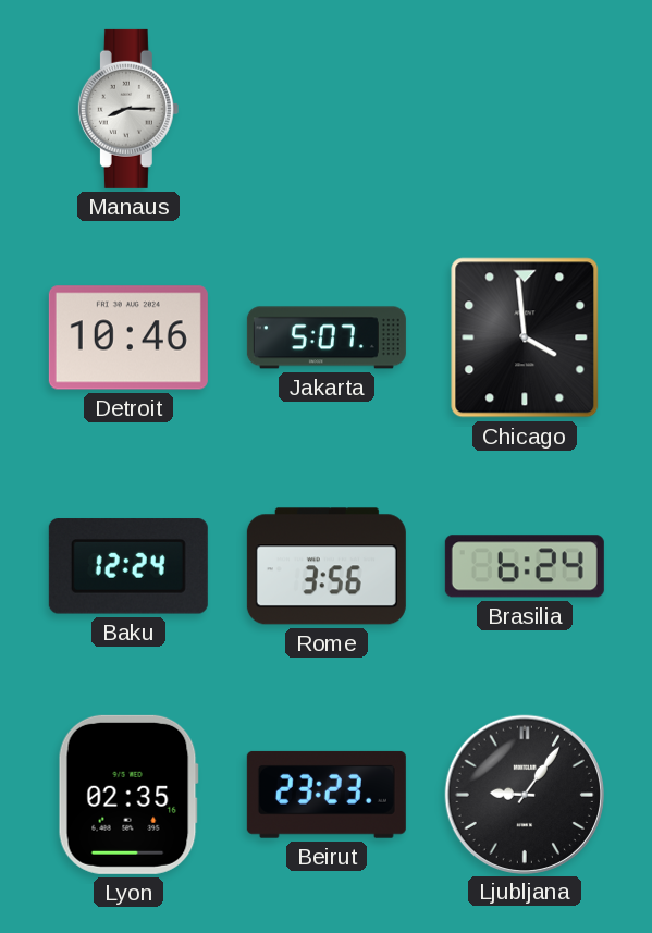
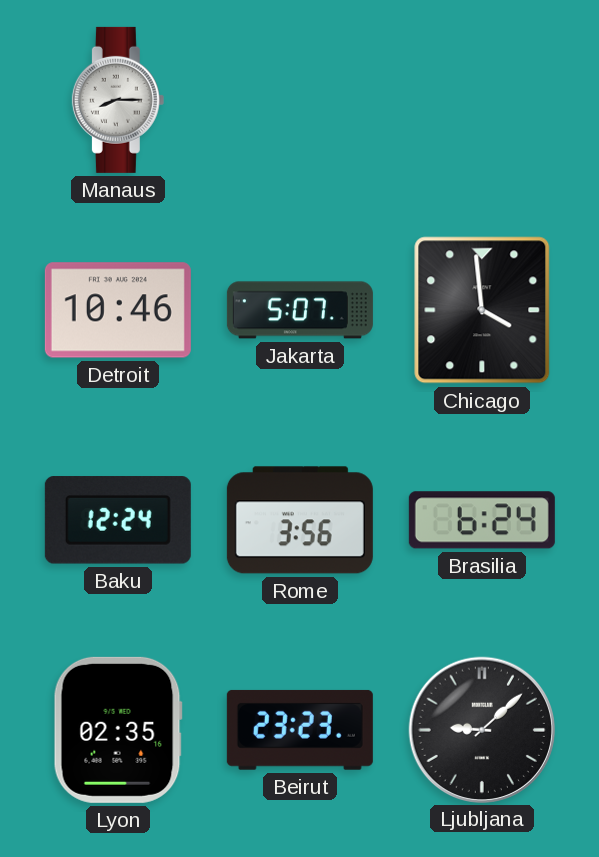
Ljubljana: 9:06 -> 9:08 (481, 729)
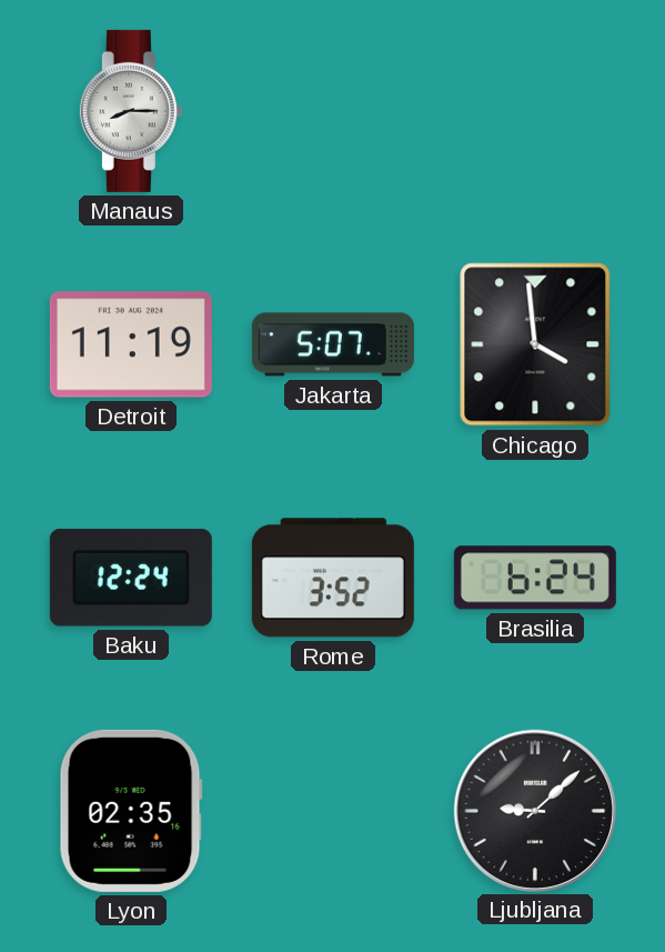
Detroit: 10:46 -> 11:19 (131, 344)
Rome: 3:56 -> 3:52 (333, 578)
Beirut: 23:23 -> none (300, 730)
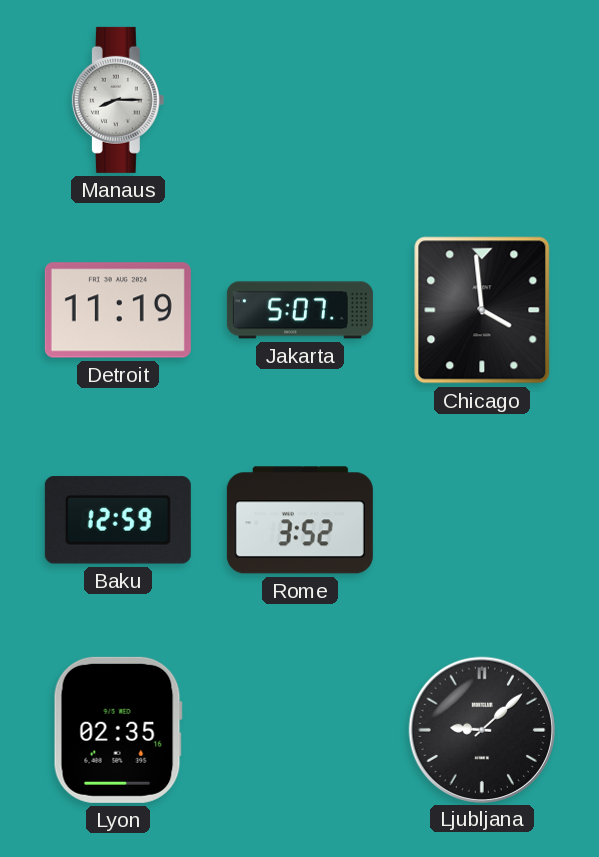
Baku: 12:24 -> 12:59 (118, 520)
Brasilia: 6:24 -> none (535, 578)
